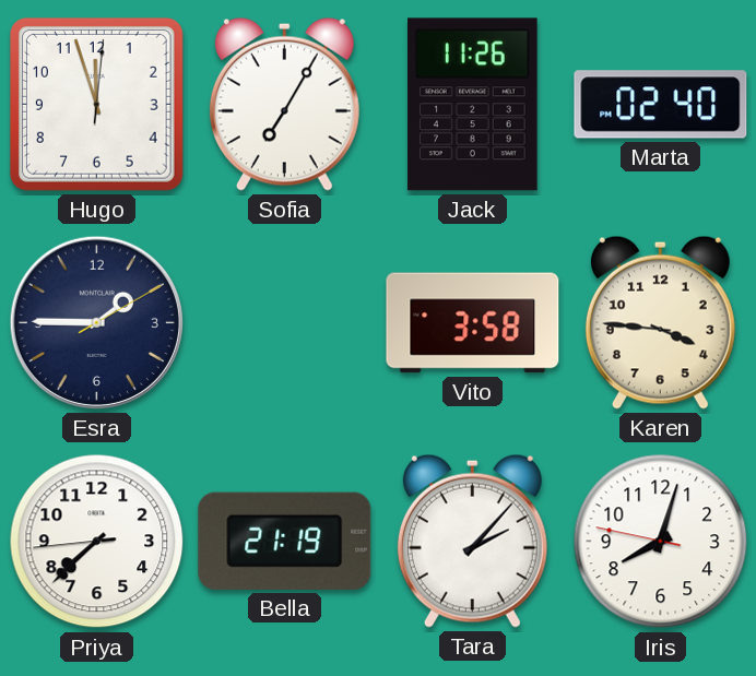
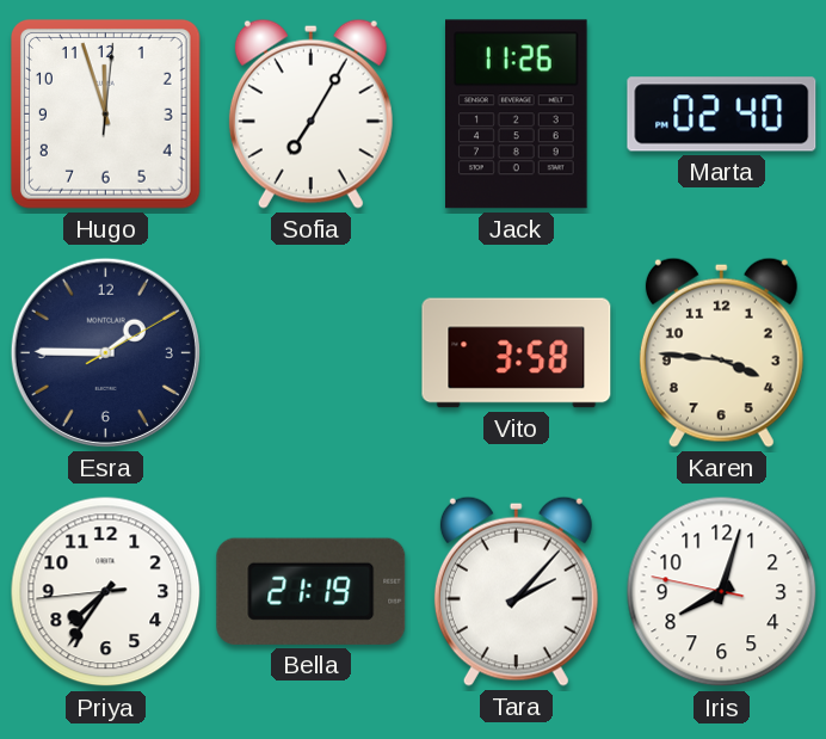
Priya: 7:37 -> 7:35 (106, 592)
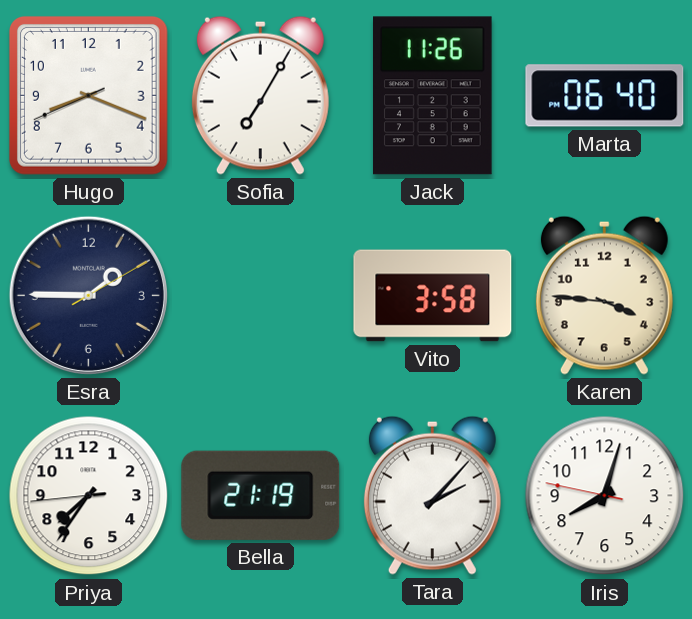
Hugo: 11:57 -> 8:18 (88, 95)
Marta: 02:40 -> 06:40 (605, 96)
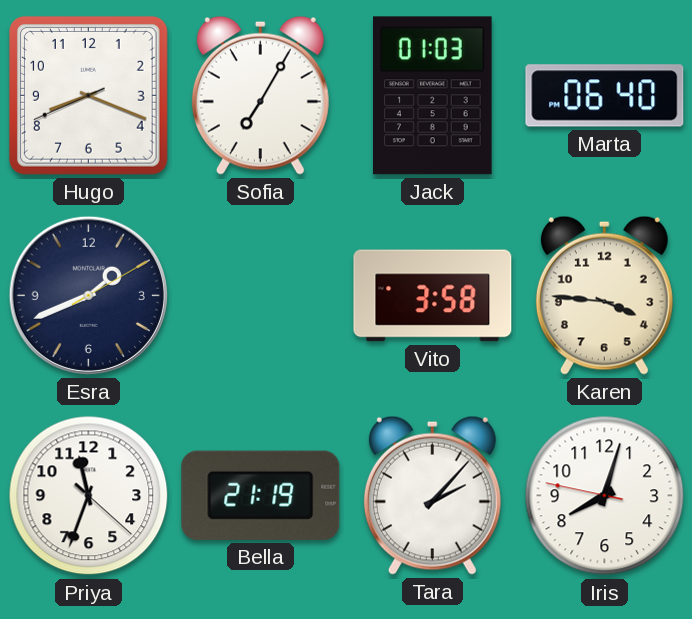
Jack: 11:26 -> 01:03 (433, 96)
Esra: 1:45 -> 1:41 (88, 295)
Priya: 7:35 -> 11:33 (89, 496)
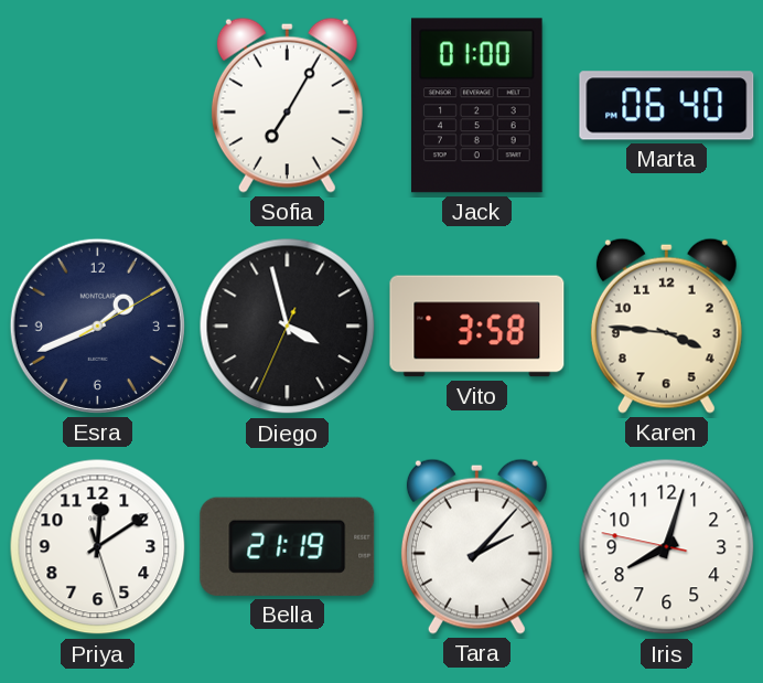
Hugo: 8:18 -> none (88, 95)
Jack: 01:03 -> 01:00 (477, 106)
Diego: none -> 3:57 (288, 327)
Priya: 11:33 -> 12:09 (98, 547)
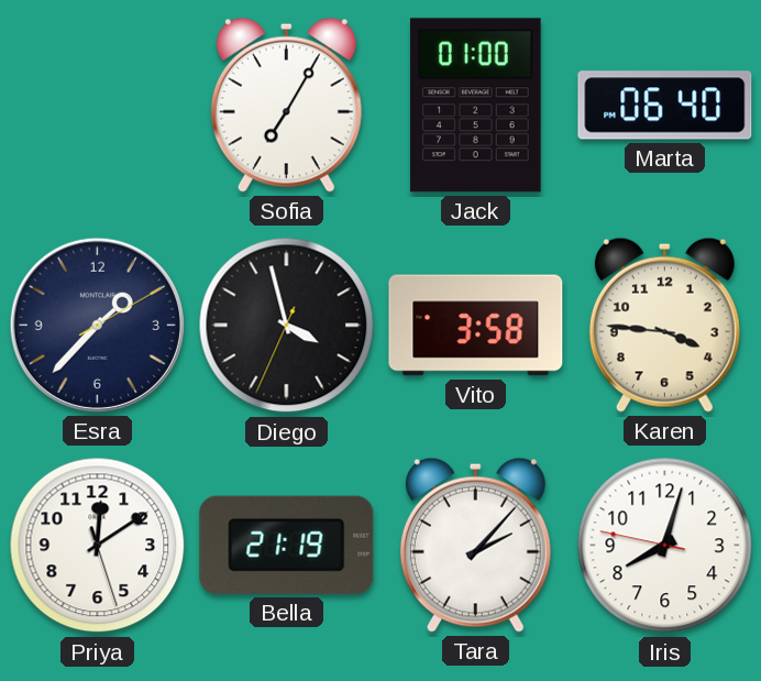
Esra: 1:41 -> 1:37 (97, 325)
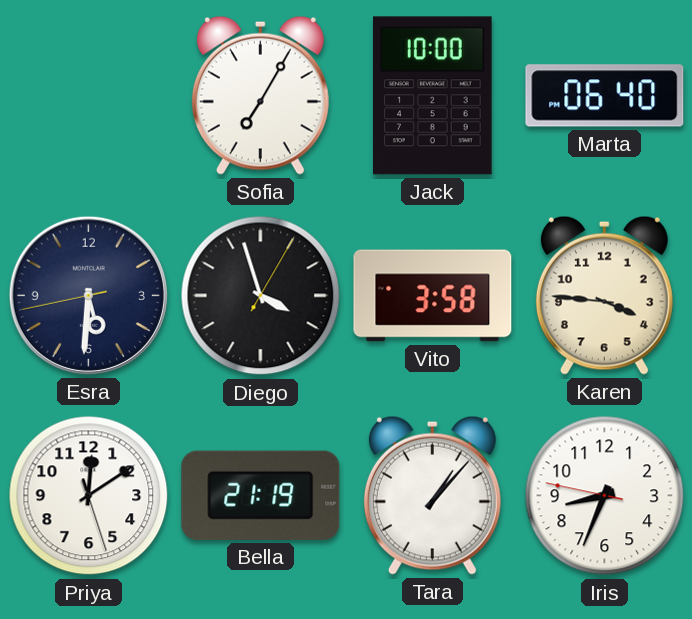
Jack: 01:00 -> 10:00 (433, 96)
Esra: 1:37 -> 5:30 (88, 295)
Diego: 3:57:34 -> 3:57:05 (261, 296)
Tara: 2:07 -> 1:07 (432, 495)
Iris: 8:02 -> 8:33 (605, 496)
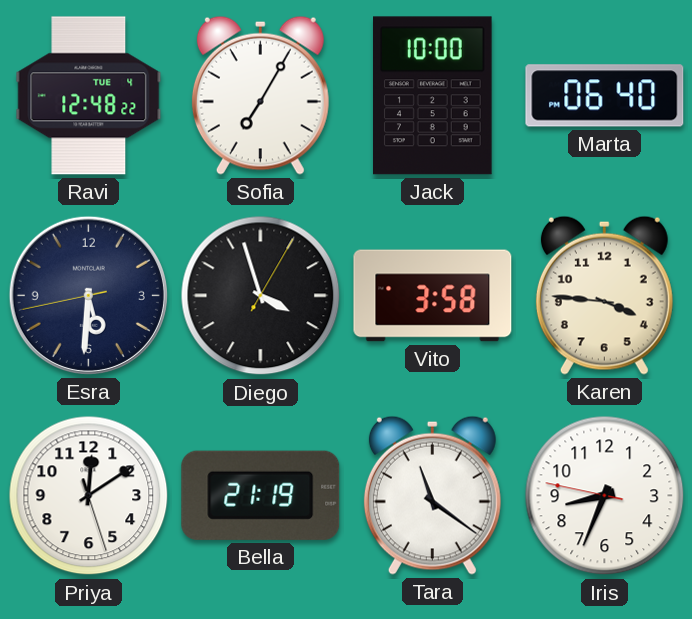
Ravi: none -> 12:48 (89, 96)
Tara: 1:07 -> 11:21 (432, 495)
